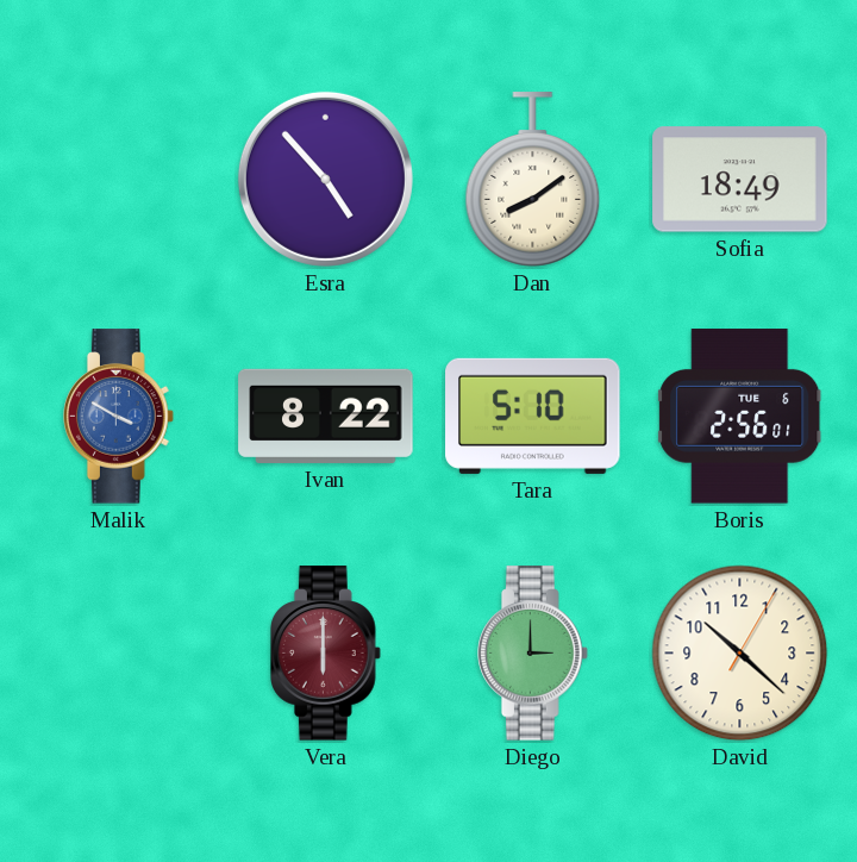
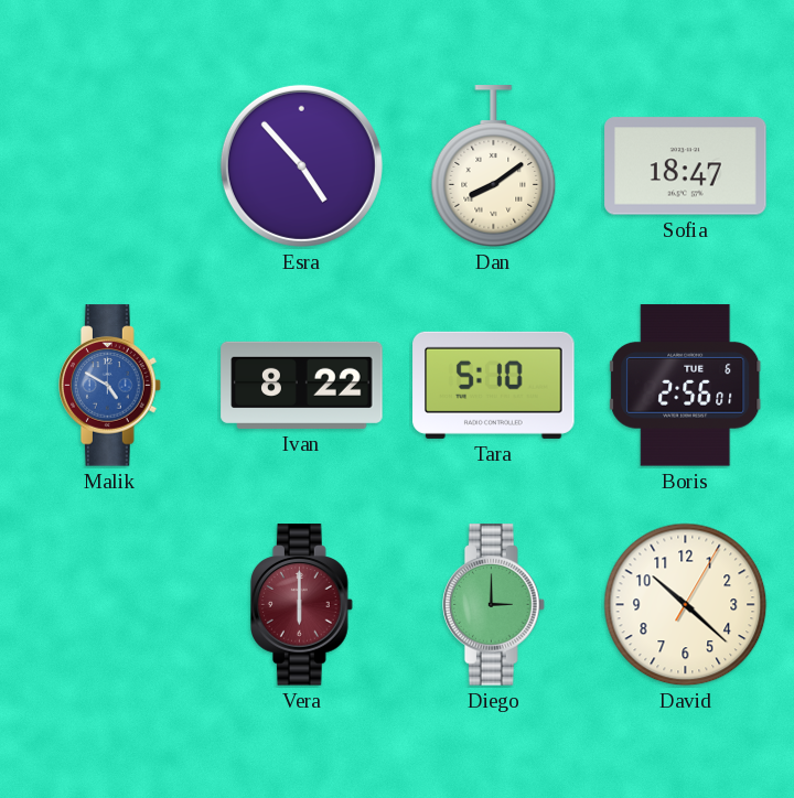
Sofia: 18:49 -> 18:47 (686, 166)
Malik: 3:50 -> 4:50 (110, 386)
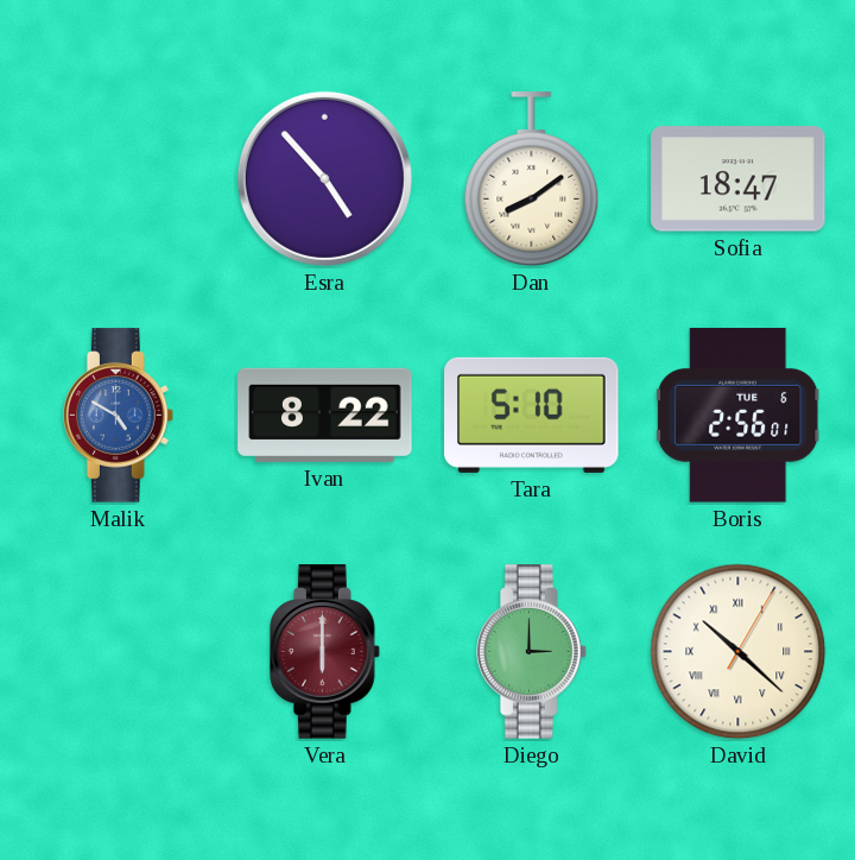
David numerals: Arabic -> Roman (739, 652)
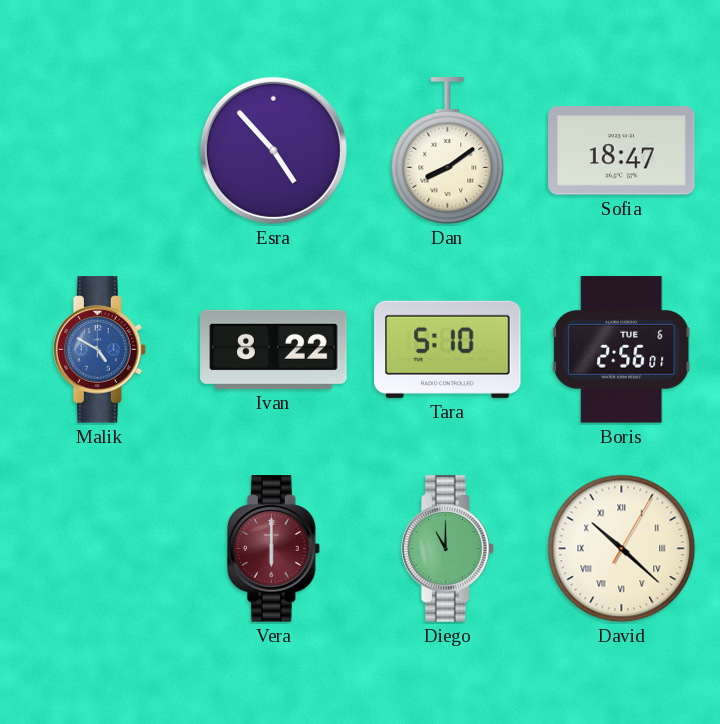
Diego: 3:00 -> 11:00 (448, 549)
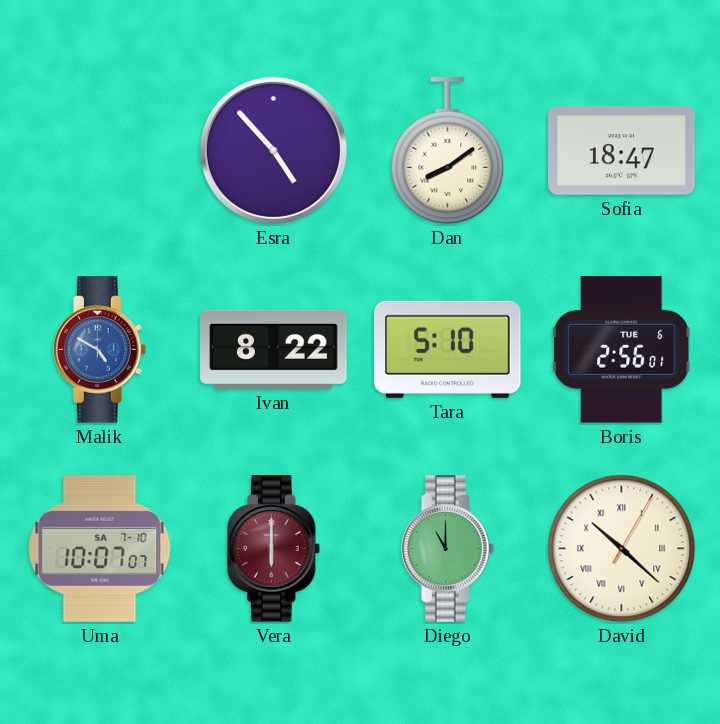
Uma: none -> 10:07 (100, 549)
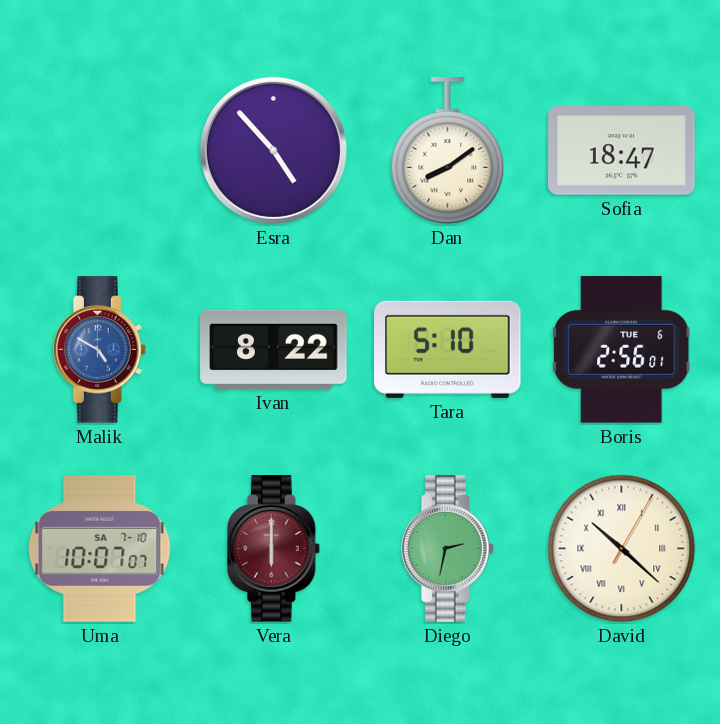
Diego: 11:00 -> 2:32 (448, 549)
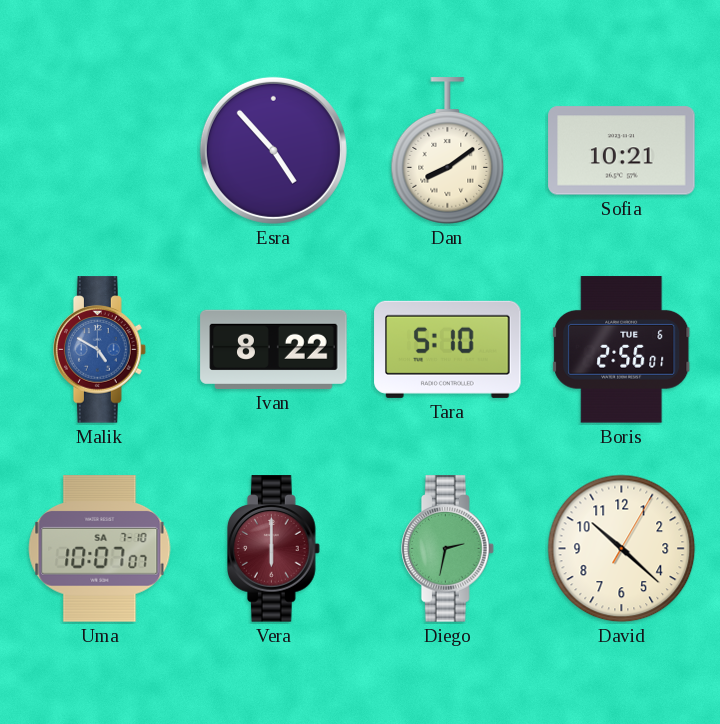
Sofia: 18:47 -> 10:21 (622, 151)
David numerals: Roman -> Arabic (622, 549)
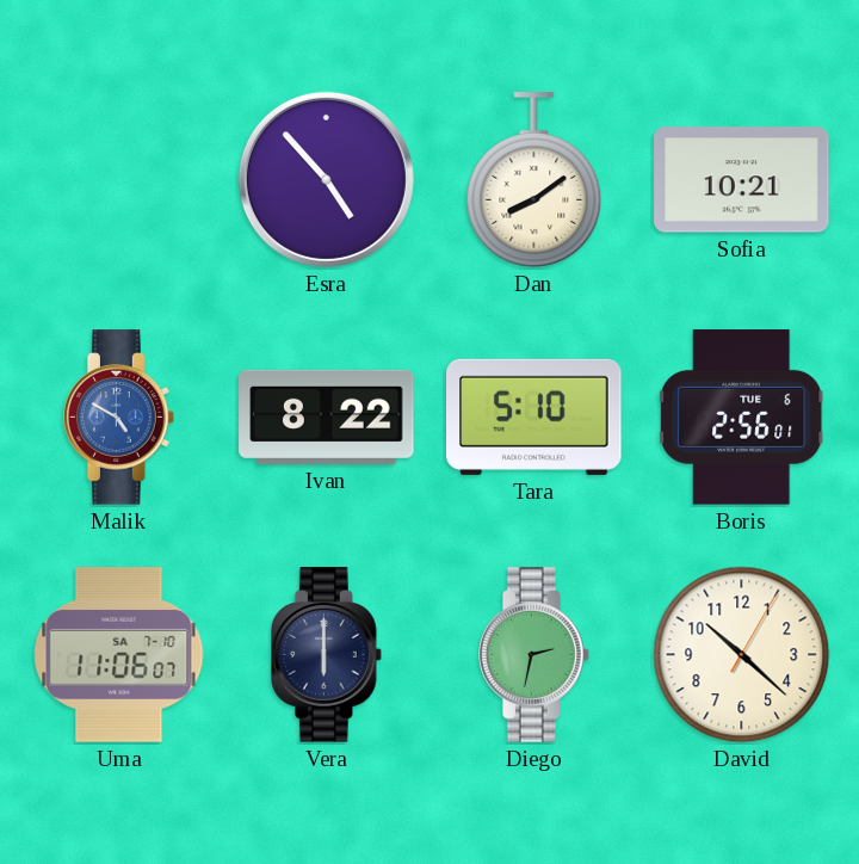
Uma: 10:07 -> 11:06 (119, 655)
Vera dial: burgundy -> navy (327, 655)
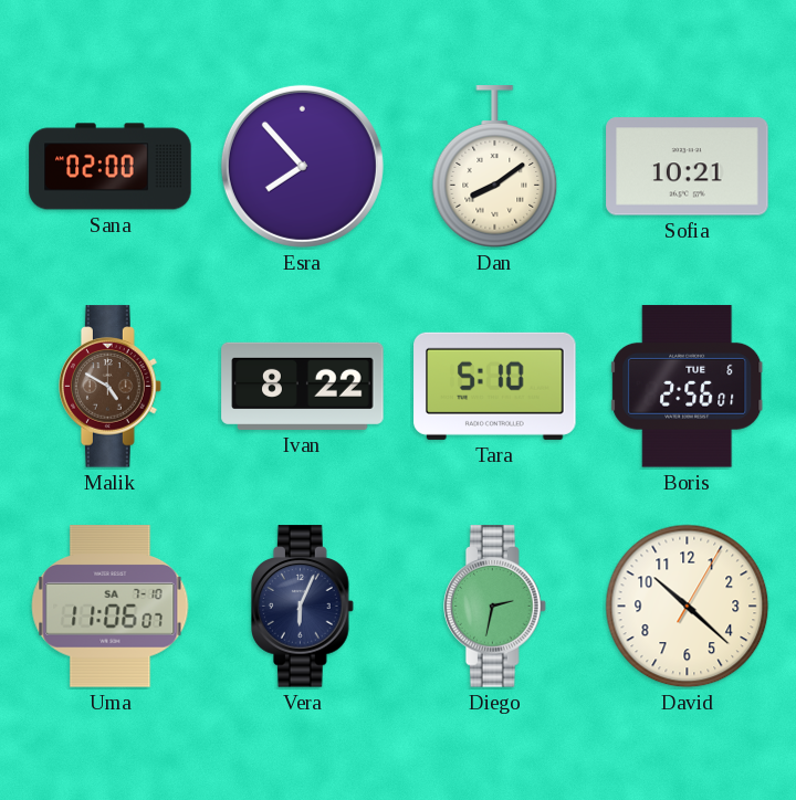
Sana: none -> 02:00 (111, 167)
Esra: 4:53 -> 7:53 (302, 166)
Malik dial: blue -> brown (111, 387)
Vera: 6:00 -> 6:04 (303, 607)
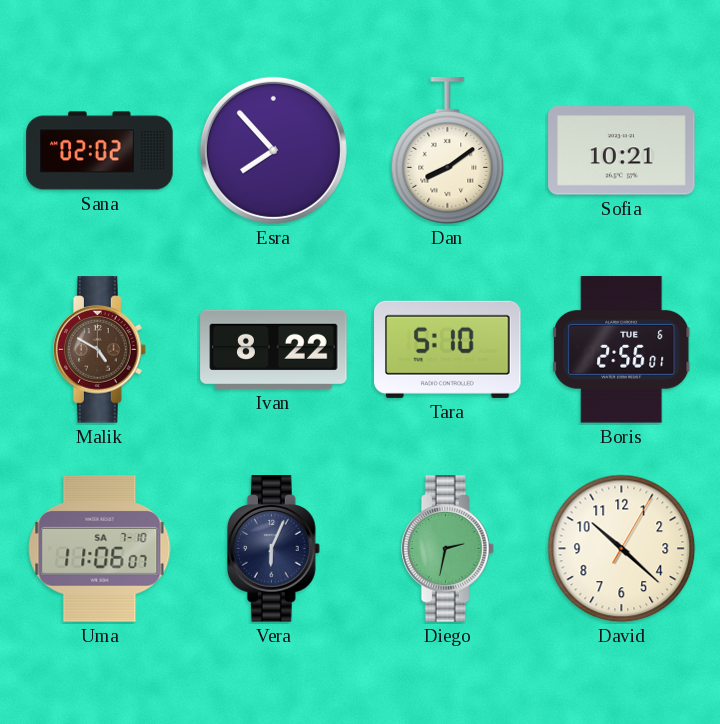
Sana: 02:00 -> 02:02 (100, 151)
